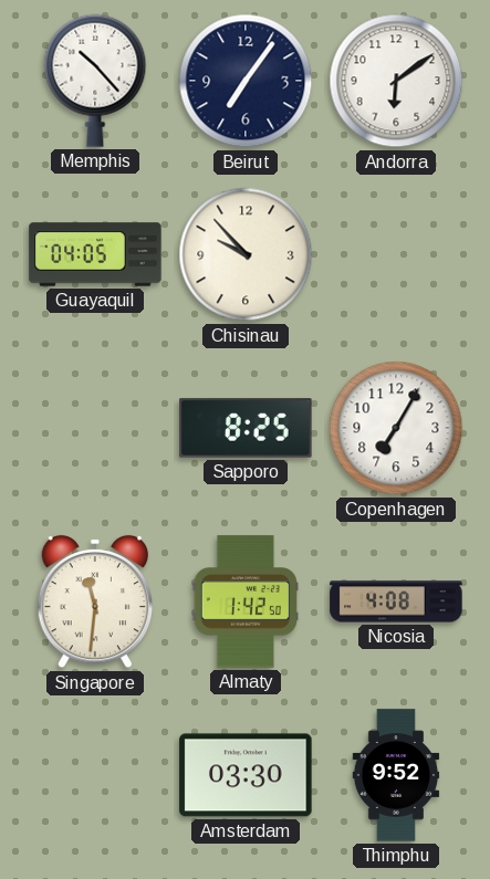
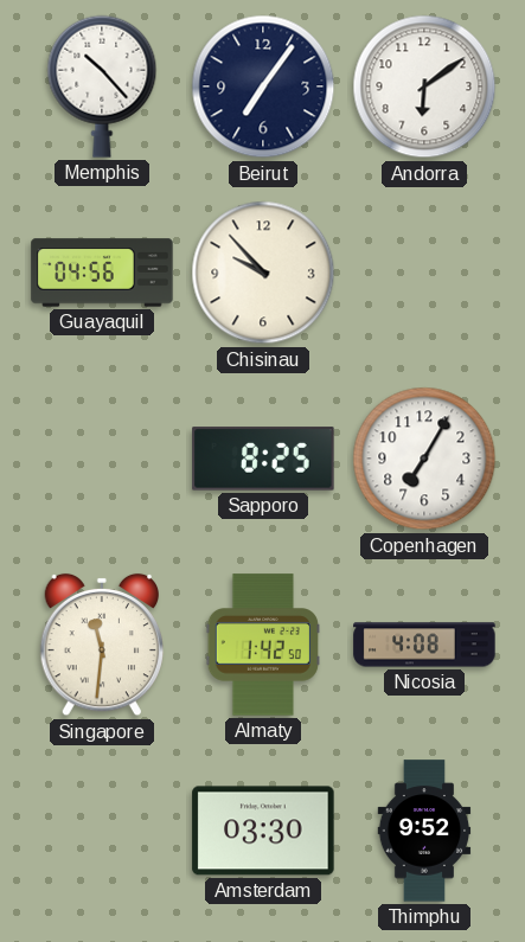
Guayaquil: 04:05 -> 04:56 (102, 273)
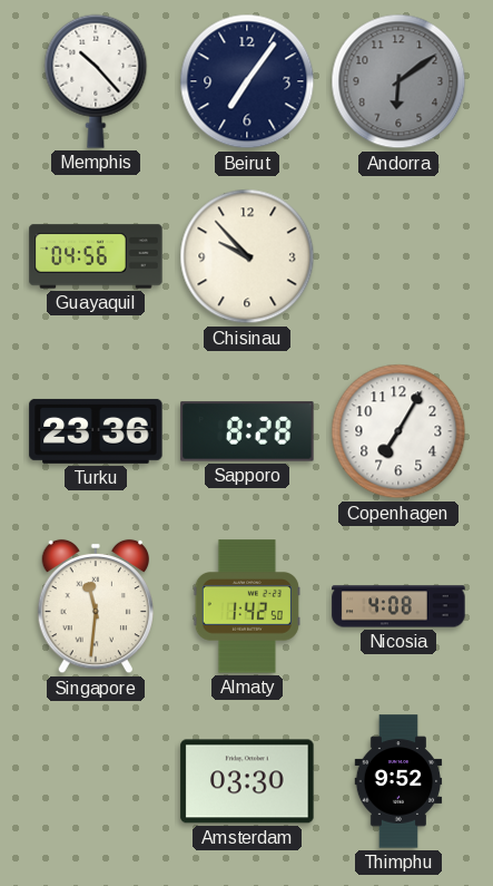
Andorra dial: white -> grey (398, 81)
Turku: none -> 23:36 (96, 431)
Sapporo: 8:25 -> 8:28 (247, 431)
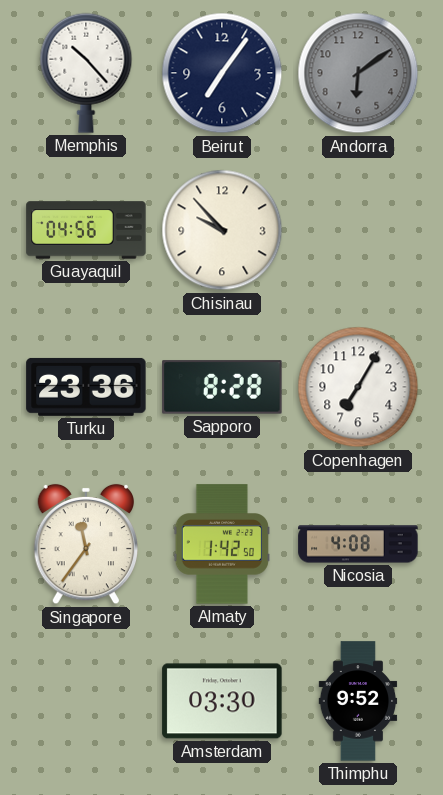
Singapore: 11:31 -> 11:36 (86, 544)
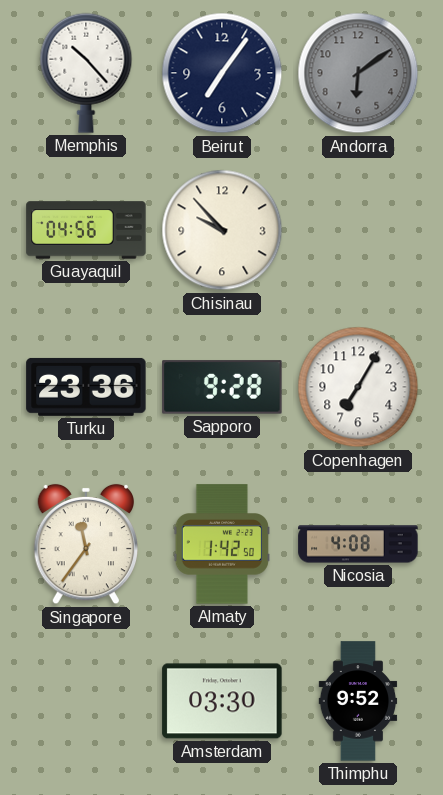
Sapporo: 8:28 -> 9:28 (222, 387)
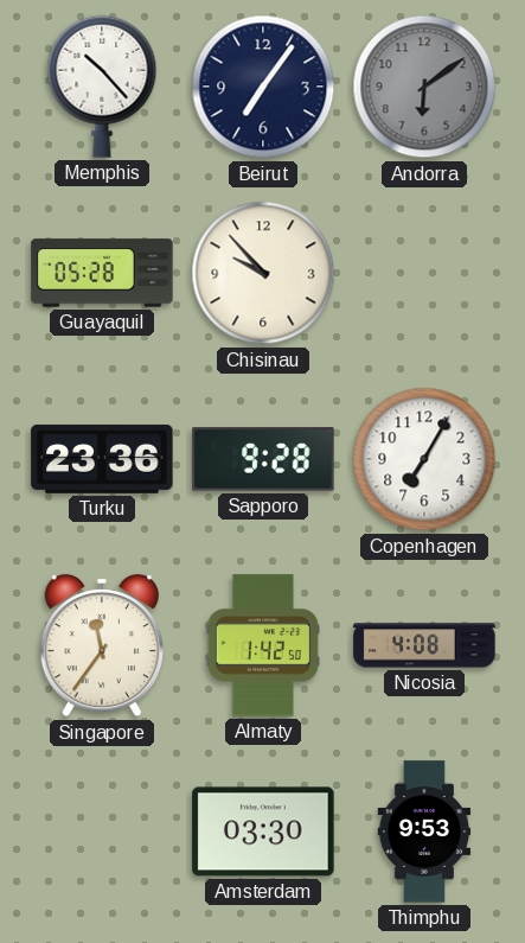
Guayaquil: 04:56 -> 05:28 (102, 273)
Thimphu: 9:52 -> 9:53 (424, 832)
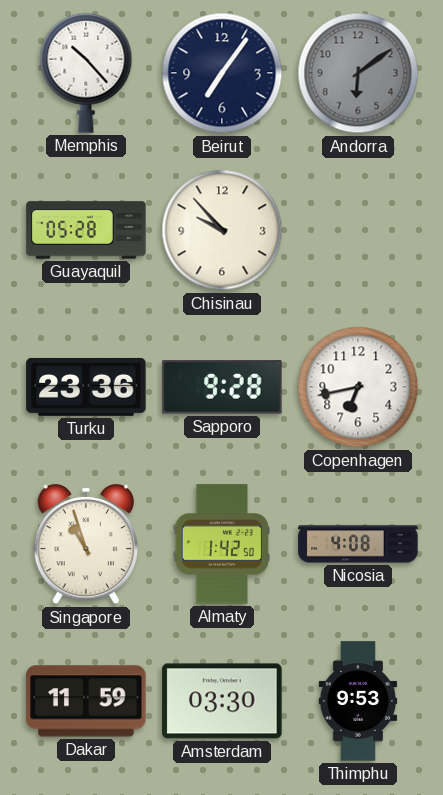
Copenhagen: 7:05 -> 6:43 (358, 387)
Singapore: 11:36 -> 10:57 (86, 544)
Dakar: none -> 11:59 (86, 701)
